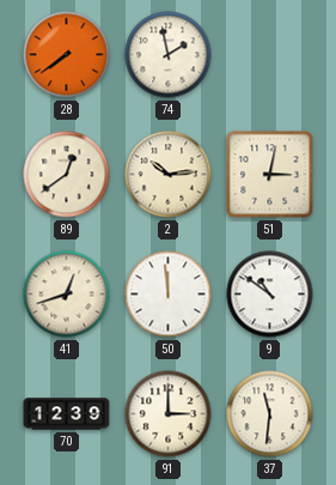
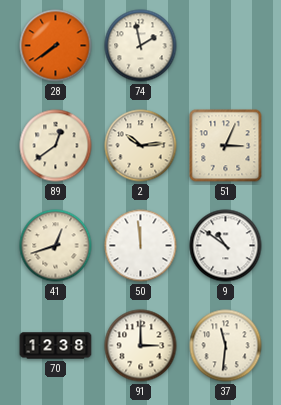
51: 3:02 -> 3:04 (226, 146)
70: 12:39 -> 12:38 (56, 346)
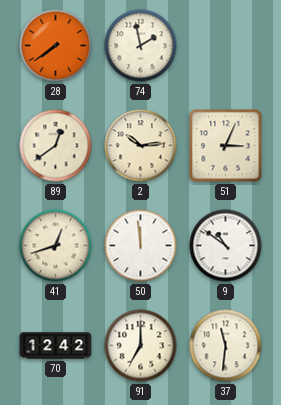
70: 12:38 -> 12:42 (56, 346)
91: 3:00 -> 7:00 (141, 346)
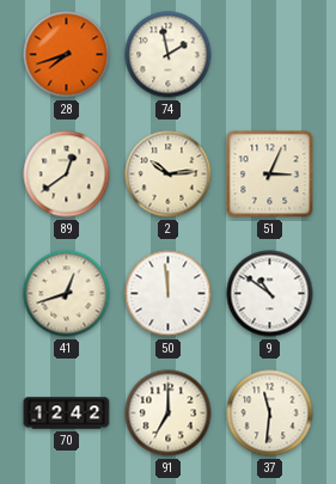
28: 7:39 -> 7:42 (67, 55)
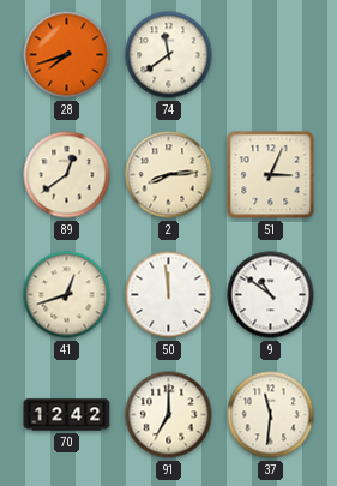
74: 1:58 -> 11:39 (169, 55)
2: 10:14 -> 8:14 (169, 175)
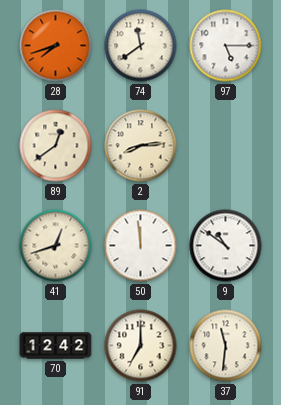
97: none -> 5:15 (226, 46)
51: 3:04 -> none (271, 175)
